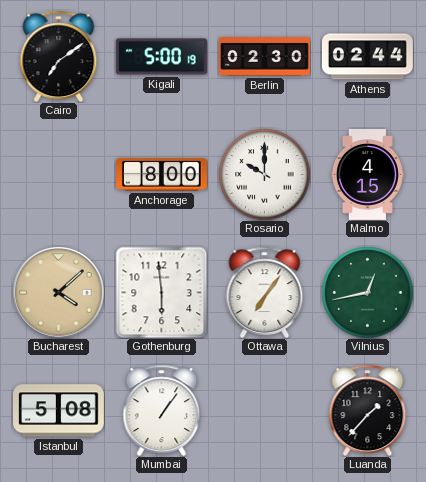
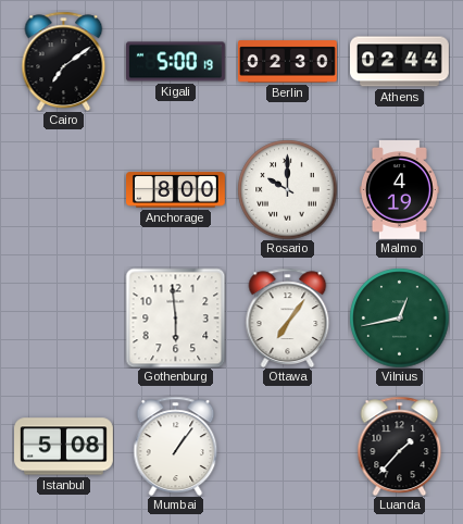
Malmo: 4:15 -> 4:19 (399, 190)
Bucharest: 4:08 -> none (58, 292)
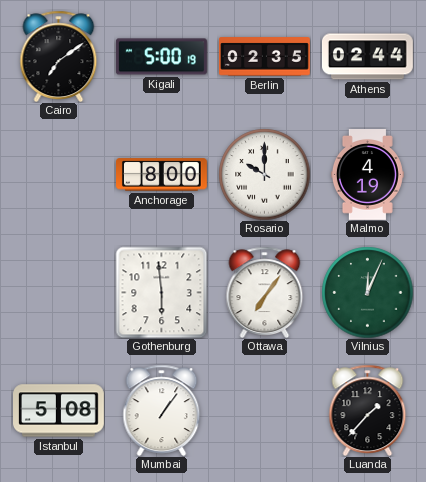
Berlin: 02:30 -> 02:35 (265, 57)
Vilnius: 12:43 -> 12:04 (367, 292)
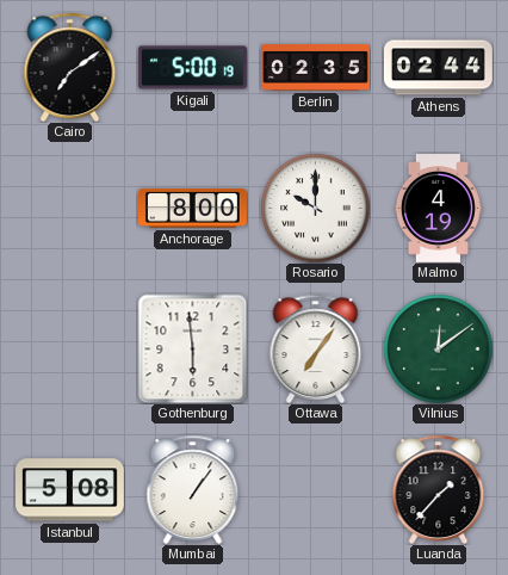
Vilnius: 12:04 -> 12:09 (438, 348)
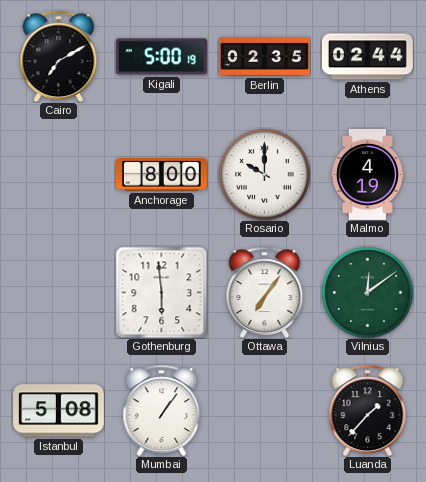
Cairo: 7:09 -> 7:10 (59, 56)
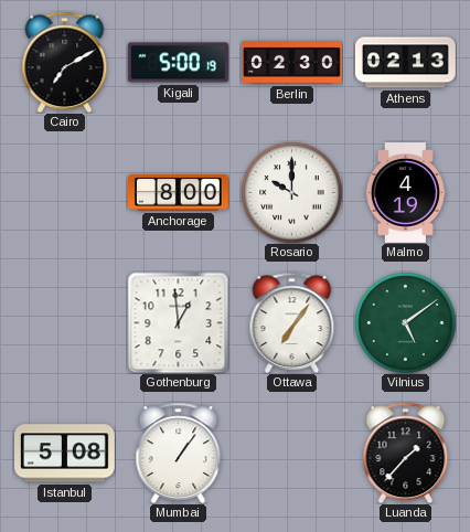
Berlin: 02:35 -> 02:30 (292, 63)
Athens: 02:44 -> 02:13 (406, 63)
Gothenburg: 5:59 -> 12:59 (178, 322)
Vilnius: 12:09 -> 5:09 (405, 322)
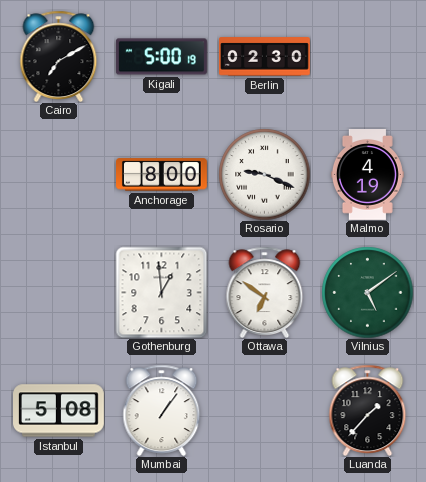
Athens: 02:13 -> none (406, 63)
Rosario: 10:00 -> 9:19 (264, 174)
Ottawa: 7:06 -> 6:51 (265, 292)
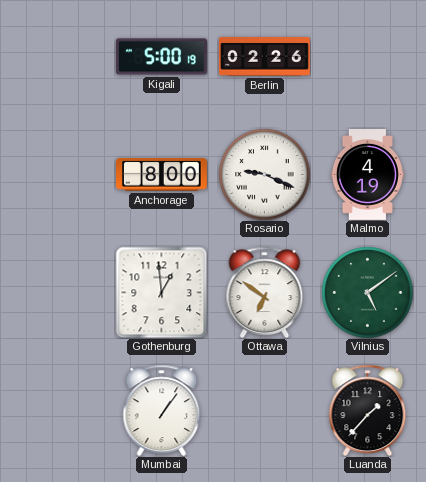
Cairo: 7:10 -> none (59, 56)
Berlin: 02:30 -> 02:26 (265, 57)
Istanbul: 5:08 -> none (59, 411)
